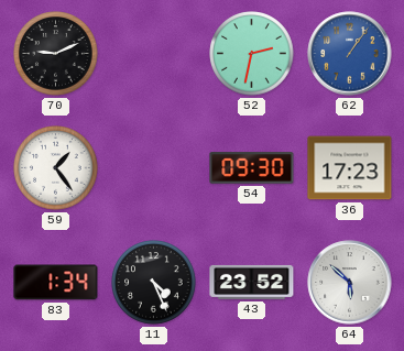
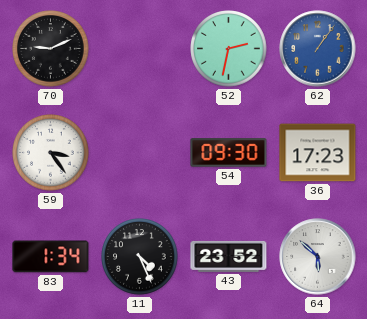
59: 1:24 -> 3:24 (51, 153)
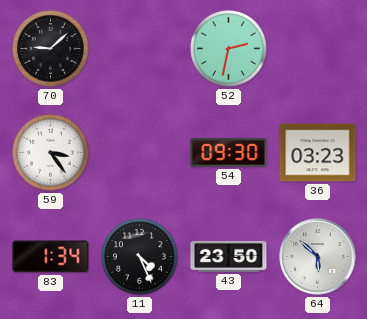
70: 9:11 -> 9:08 (51, 49)
62: 1:06 -> none (318, 49)
36: 17:23 -> 03:23 (318, 153)
43: 23:52 -> 23:50 (229, 256)
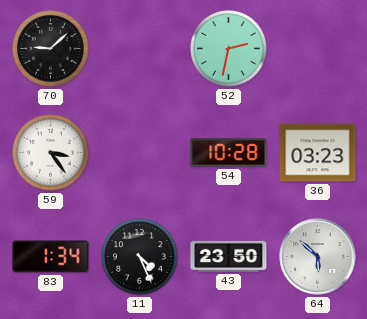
54: 09:30 -> 10:28 (229, 153)
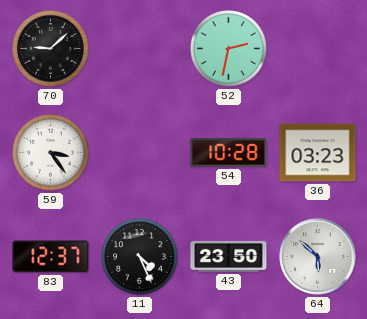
83: 1:34 -> 12:37 (51, 257)
